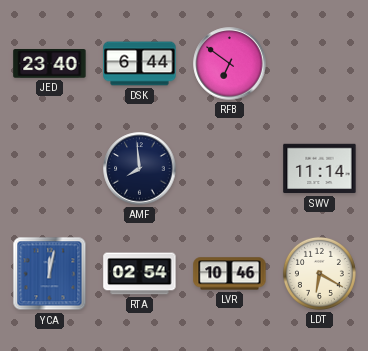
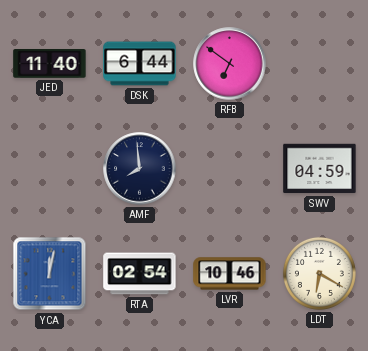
JED: 23:40 -> 11:40 (50, 64)
SWV: 11:14 -> 04:59 (320, 169)
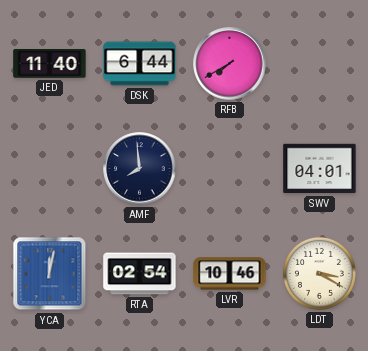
RFB: 6:51 -> 7:40 (230, 64)
SWV: 04:59 -> 04:01 (320, 169)
LDT: 6:20 -> 3:20 (319, 273)
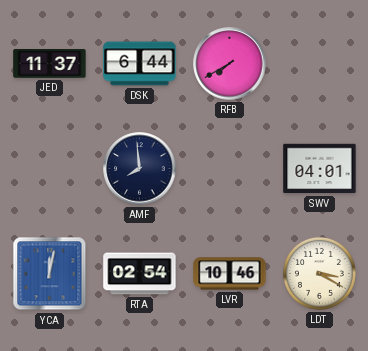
JED: 11:40 -> 11:37 (50, 64)
